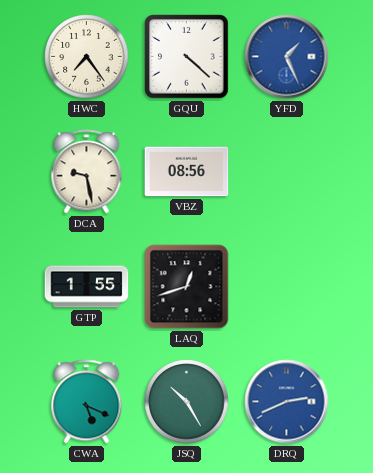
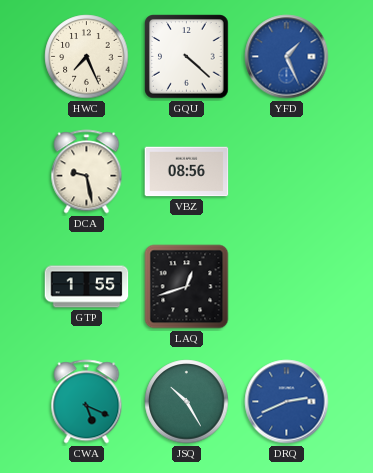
HWC: 7:24 -> 7:26 (87, 57)
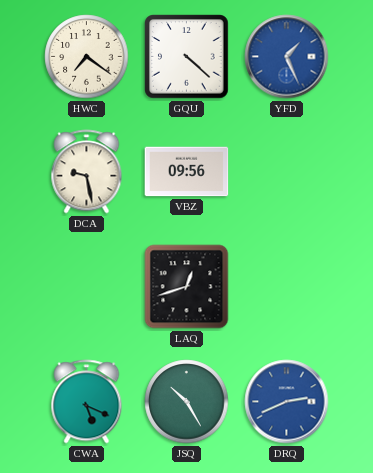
HWC: 7:26 -> 7:21 (87, 57)
VBZ: 08:56 -> 09:56 (187, 172)
GTP: 1:55 -> none (87, 287)
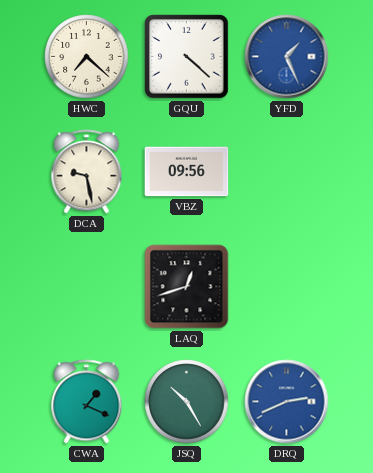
HWC: 7:21 -> 7:22 (87, 57)
CWA: 5:19 -> 1:19 (87, 402)
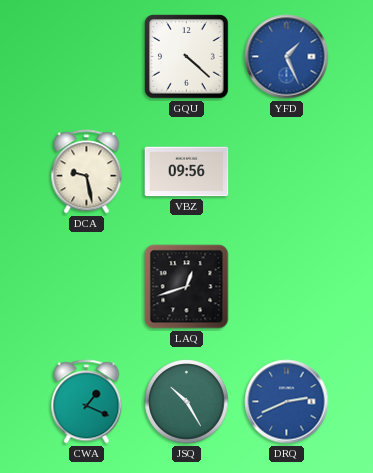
HWC: 7:22 -> none (87, 57)
